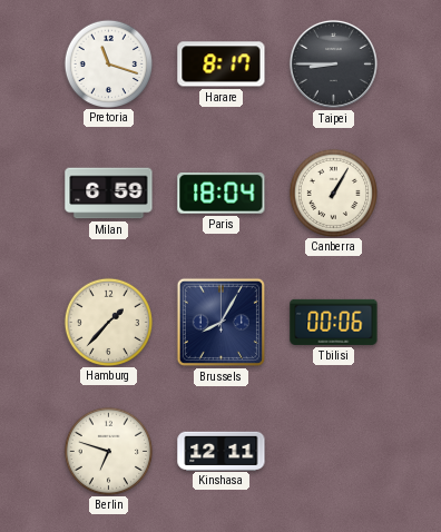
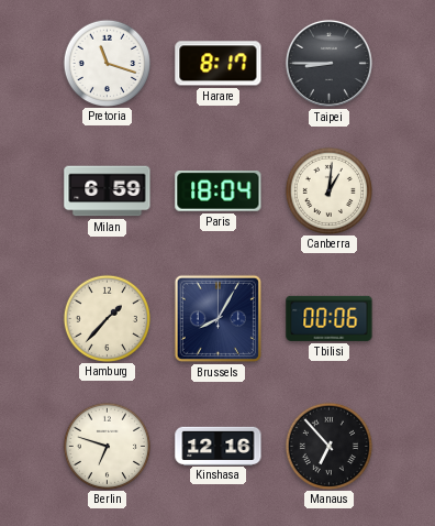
Canberra: 1:05 -> 1:01 (328, 190)
Kinshasa: 12:11 -> 12:16 (219, 446)
Manaus: none -> 6:53 (328, 446)
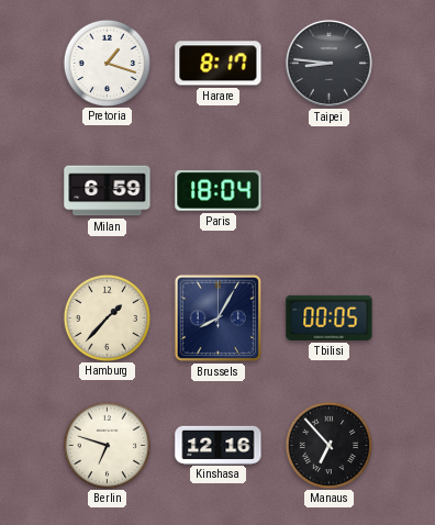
Pretoria: 11:18 -> 1:18 (107, 63)
Taipei: 8:45 -> 8:46 (328, 63)
Canberra: 1:01 -> none (328, 190)
Tbilisi: 00:06 -> 00:05 (330, 317)
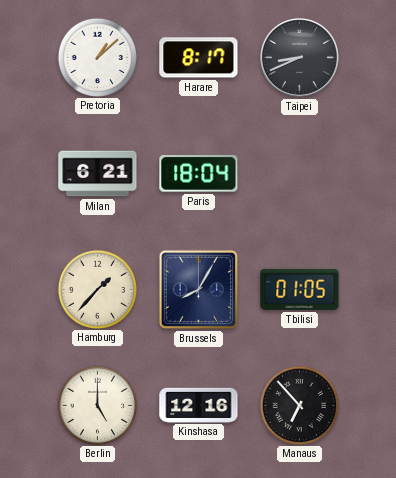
Pretoria: 1:18 -> 1:08 (97, 57)
Taipei: 8:46 -> 8:41 (299, 57)
Milan: 6:59 -> 6:21 (98, 174)
Tbilisi: 00:05 -> 01:05 (300, 289)
Berlin: 6:48 -> 5:00 (97, 405)
